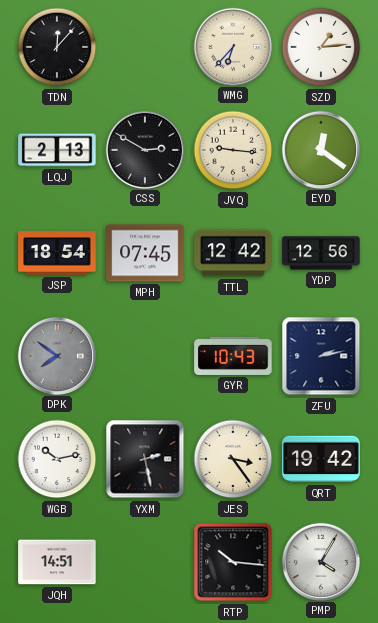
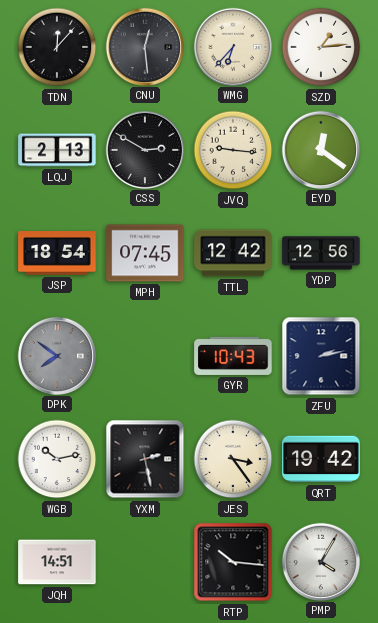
CNU: none -> 12:29 (144, 46)
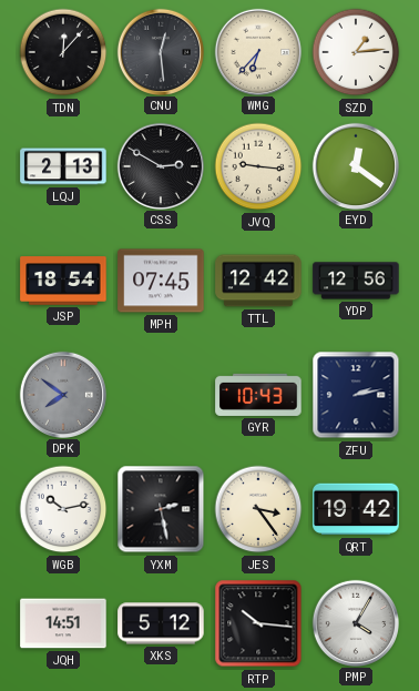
XKS: none -> 5:12 (161, 623)
